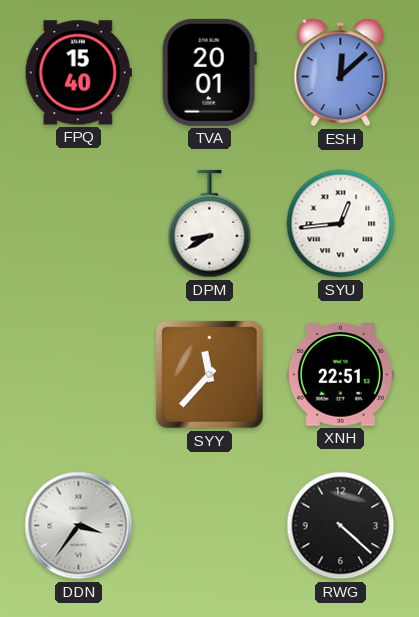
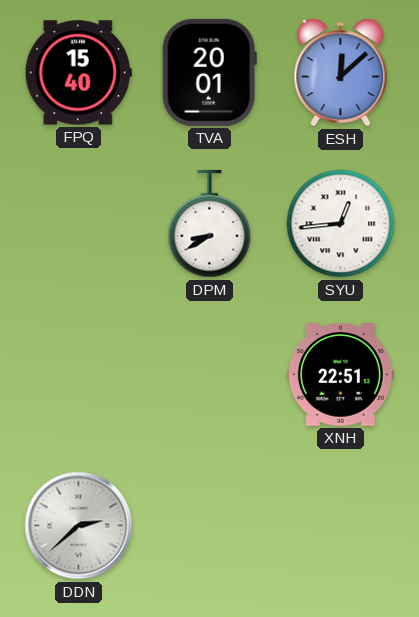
SYY: 11:37 -> none (209, 374)
DDN: 3:36 -> 2:38 (79, 526)
RWG: 4:22 -> none (341, 526)
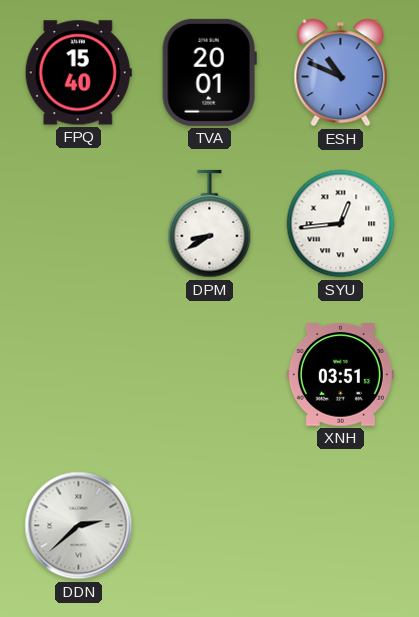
ESH: 12:08 -> 10:49 (341, 73)
XNH: 22:51 -> 03:51 (340, 375)
